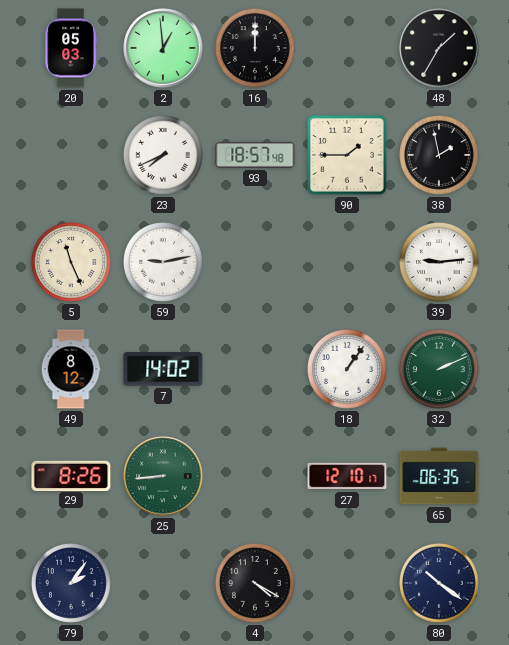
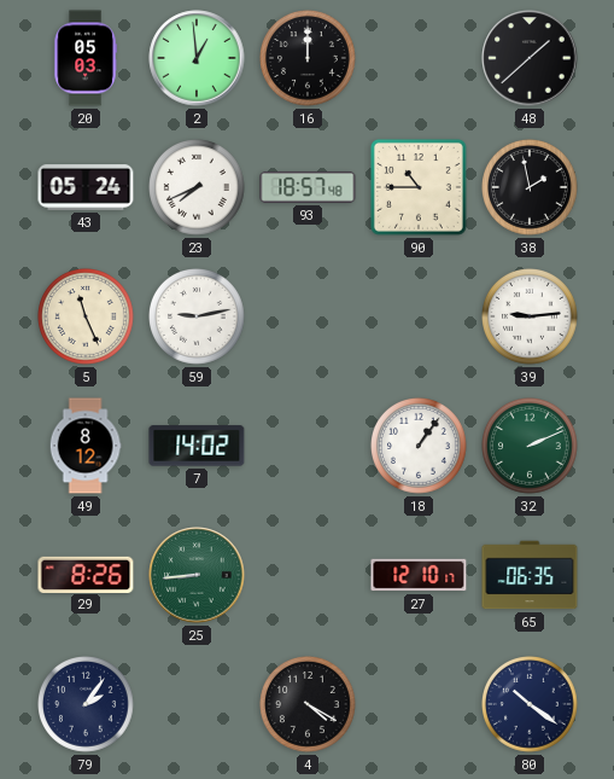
48: 1:35 -> 1:38 (530, 58)
43: none -> 05:24 (86, 188)
90: 1:45 -> 10:45 (419, 187)
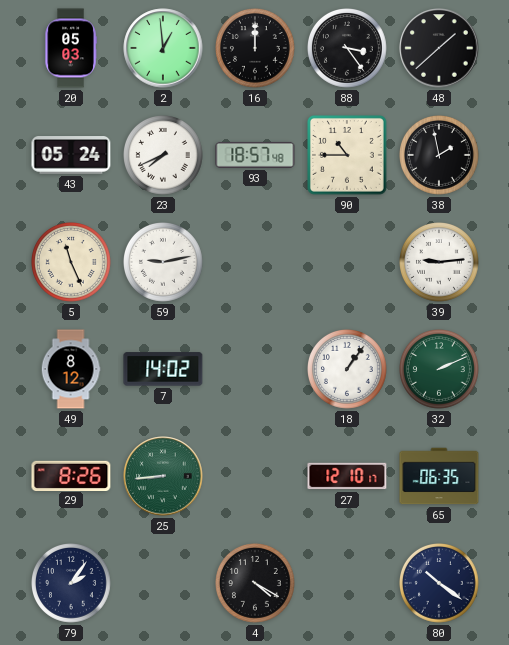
88: none -> 3:24 (348, 49)
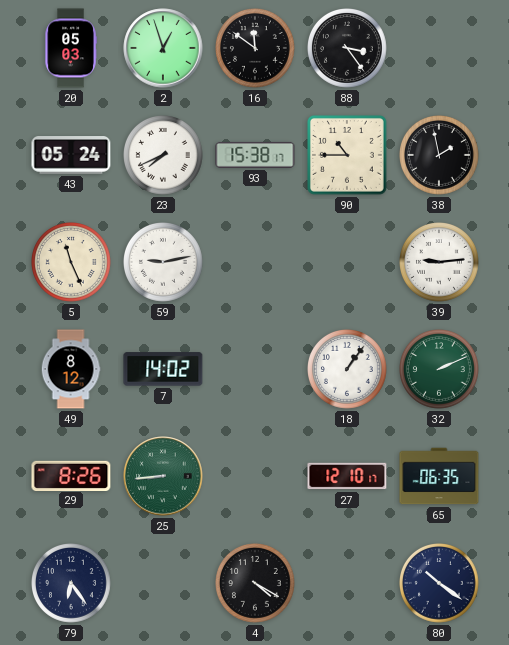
2: 12:59 -> 12:57 (163, 48)
16: 12:00 -> 11:51 (256, 49)
48: 1:38 -> none (439, 48)
93: 18:57 -> 15:38 (255, 155)
79: 2:06 -> 6:24 (72, 584)
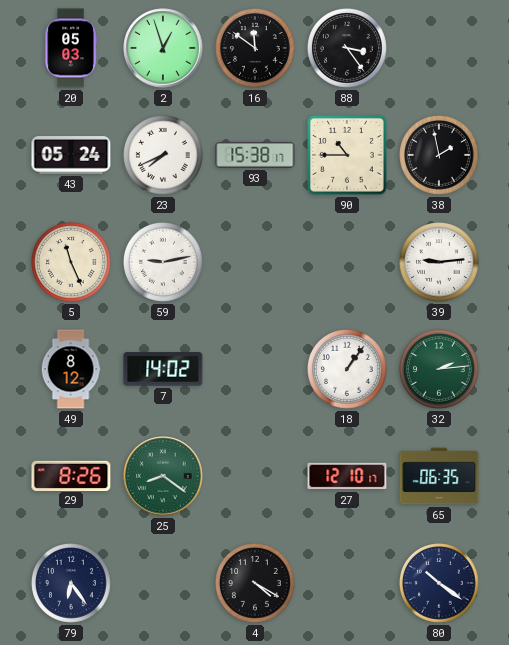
32: 2:11 -> 2:14 (440, 370)
25: 8:44 -> 8:21 (163, 476)
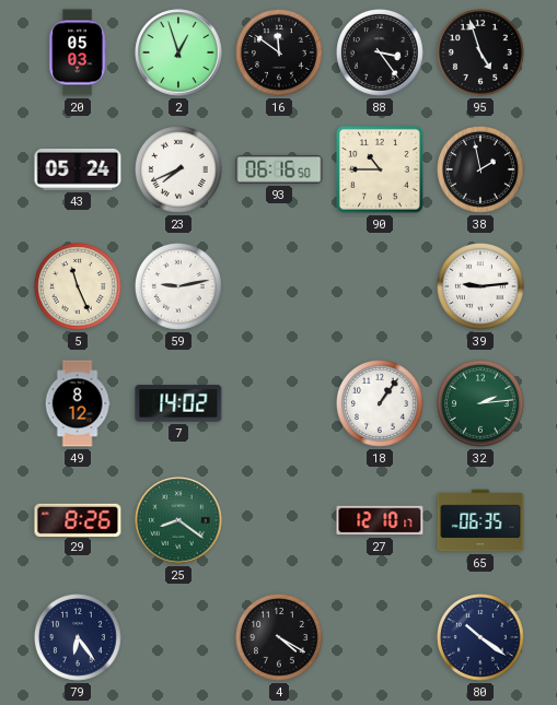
95: none -> 4:57 (481, 54)
93: 15:38 -> 06:16 (279, 169)
